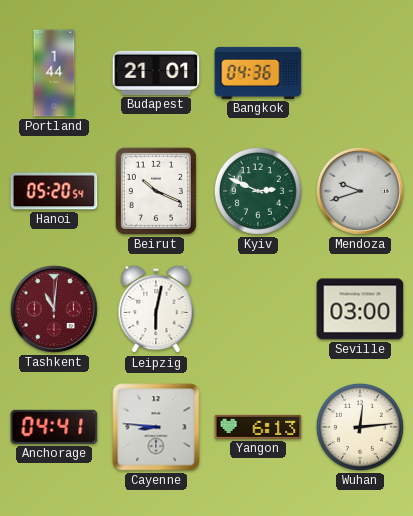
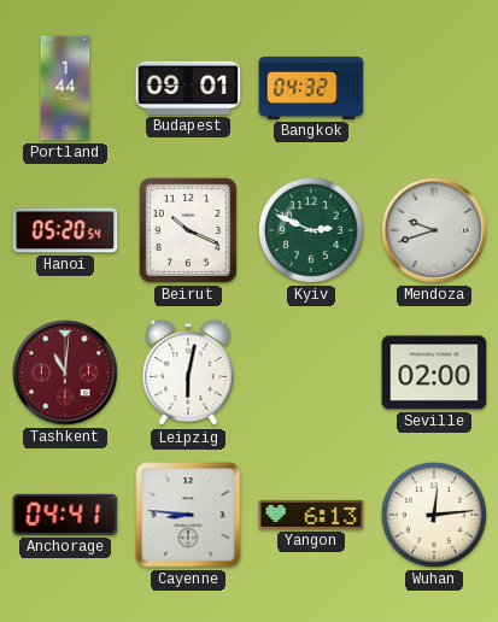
Budapest: 21:01 -> 09:01 (188, 88)
Bangkok: 04:36 -> 04:32 (311, 88)
Seville: 03:00 -> 02:00 (434, 372)
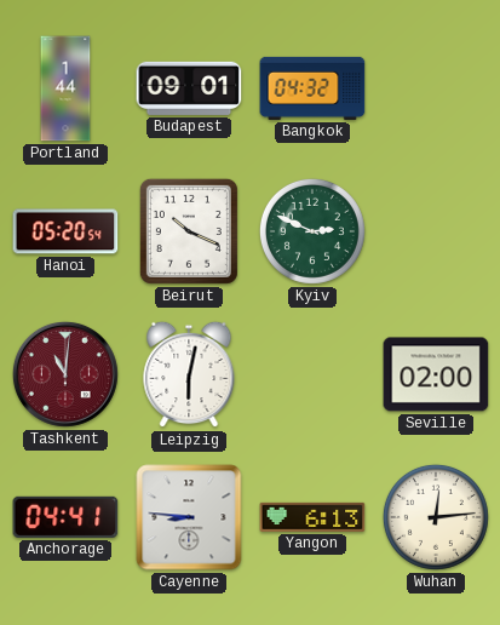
Mendoza: 9:42 -> none (434, 230)
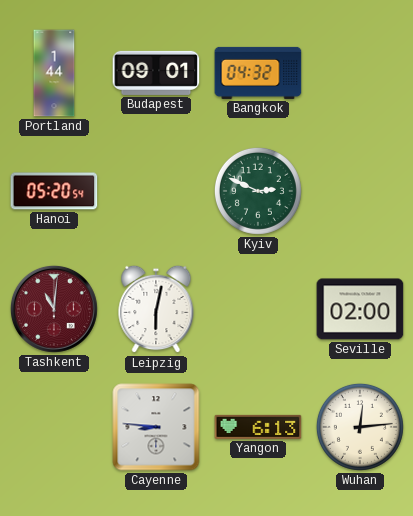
Beirut: 10:19 -> none (189, 231)
Anchorage: 04:41 -> none (65, 517)
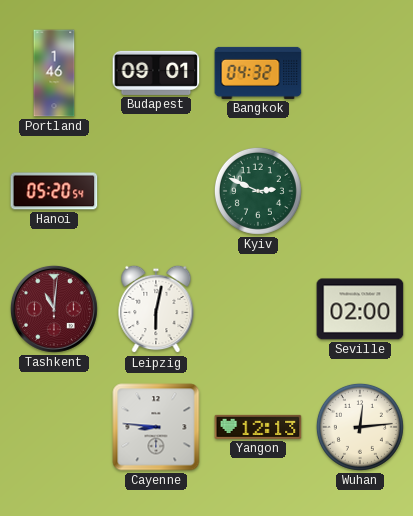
Portland: 1:44 -> 1:46 (54, 73)
Yangon: 6:13 -> 12:13 (258, 427)
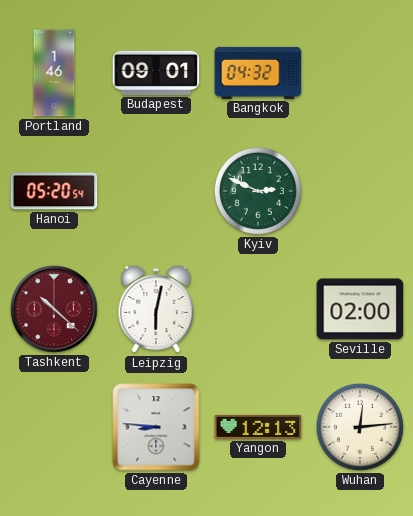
Tashkent: 11:01 -> 10:22 (54, 309)
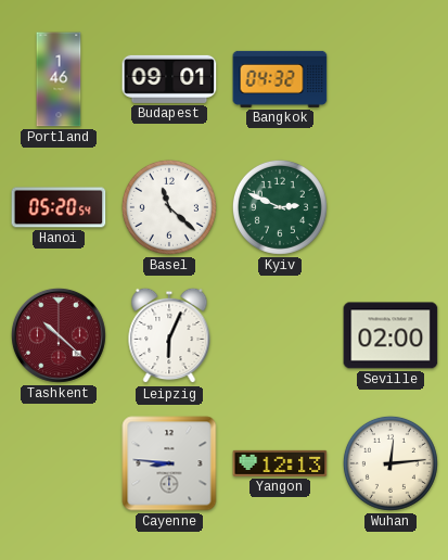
Basel: none -> 11:22 (169, 207)
Leipzig: 6:02 -> 6:04 (169, 335)
